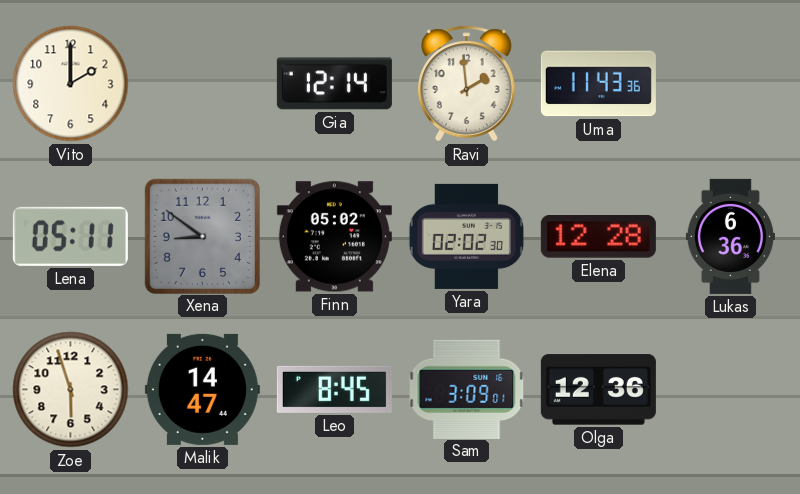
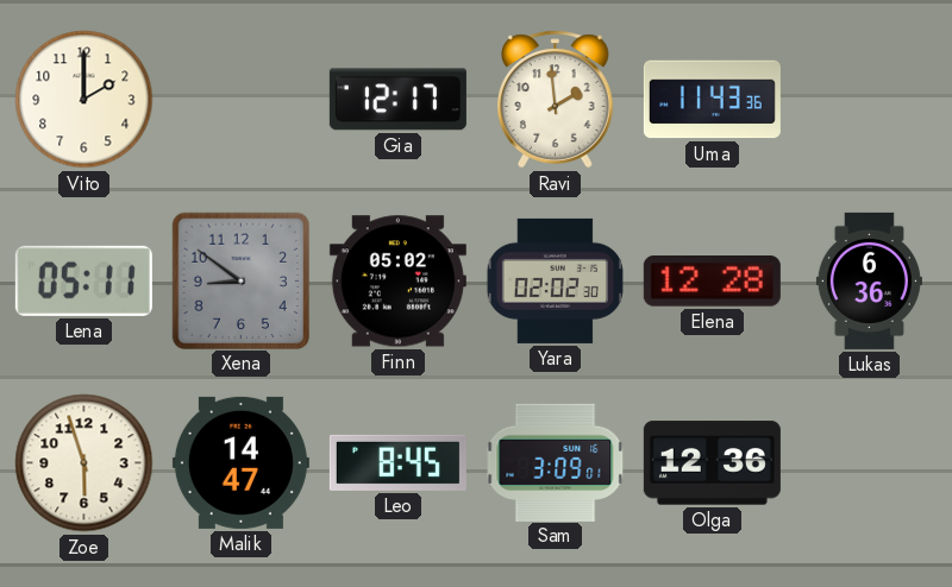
Gia: 12:14 -> 12:17 (397, 100)
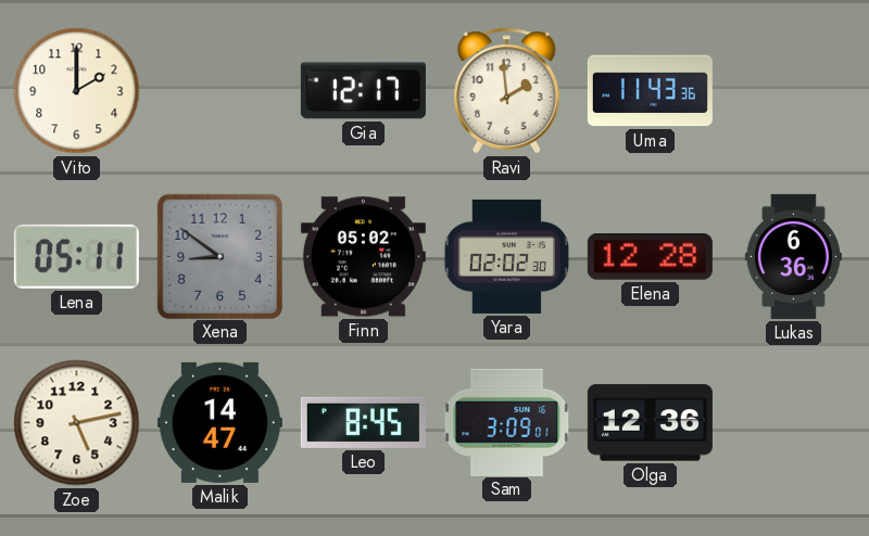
Zoe: 5:57 -> 5:13 (77, 423)
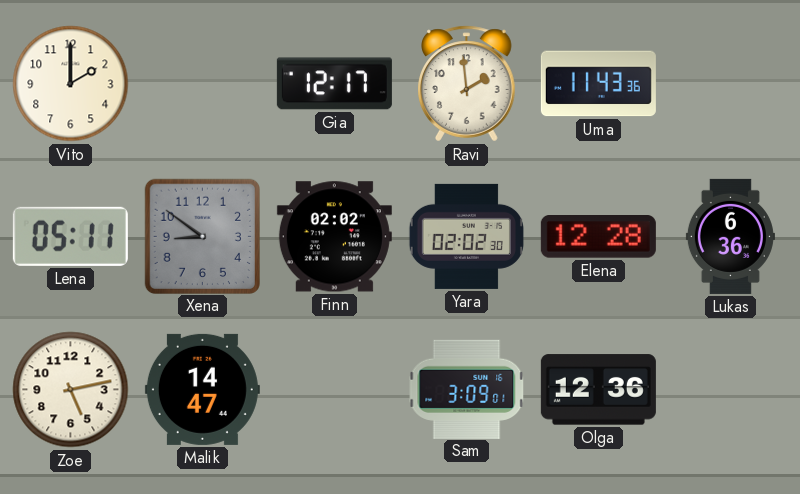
Finn: 05:02 -> 02:02 (334, 237)
Leo: 8:45 -> none (363, 422)
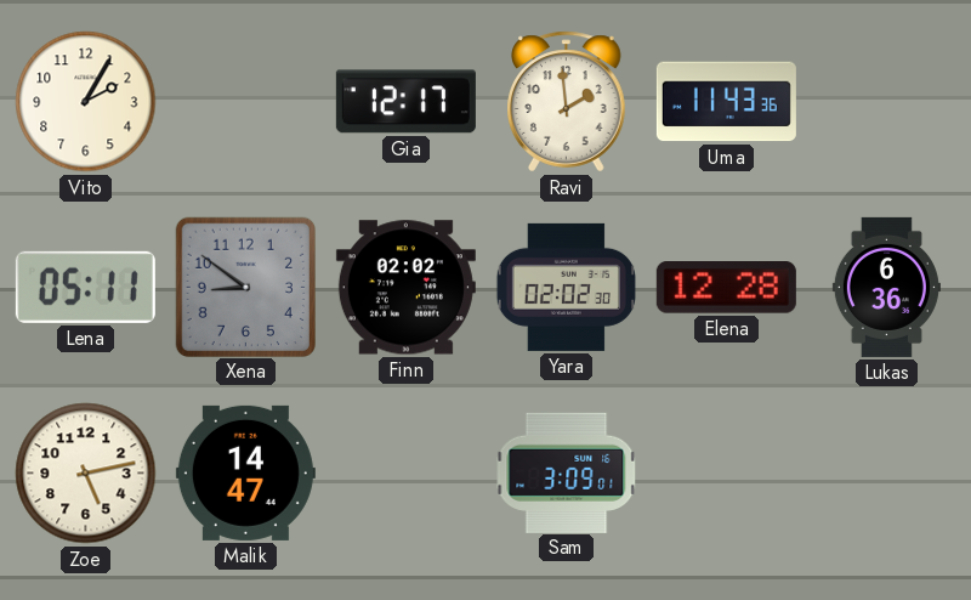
Vito: 2:00 -> 2:05 (86, 102)
Olga: 12:36 -> none (598, 390)
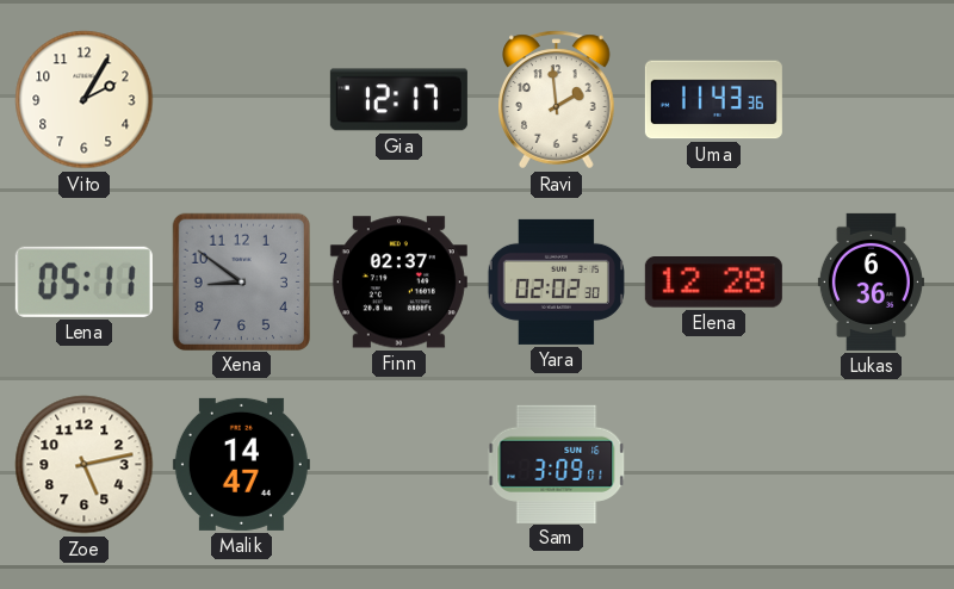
Finn: 02:02 -> 02:37 (398, 283)
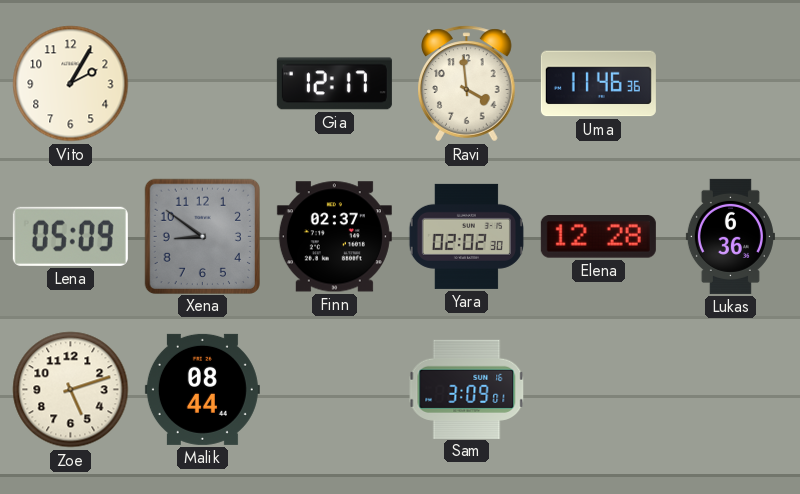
Ravi: 1:59 -> 3:59 (467, 84)
Uma: 11:43 -> 11:46 (598, 84)
Lena: 05:11 -> 05:09 (70, 236)
Zoe: 5:13 -> 5:12 (71, 390)
Malik: 14:47 -> 08:44 (202, 389)
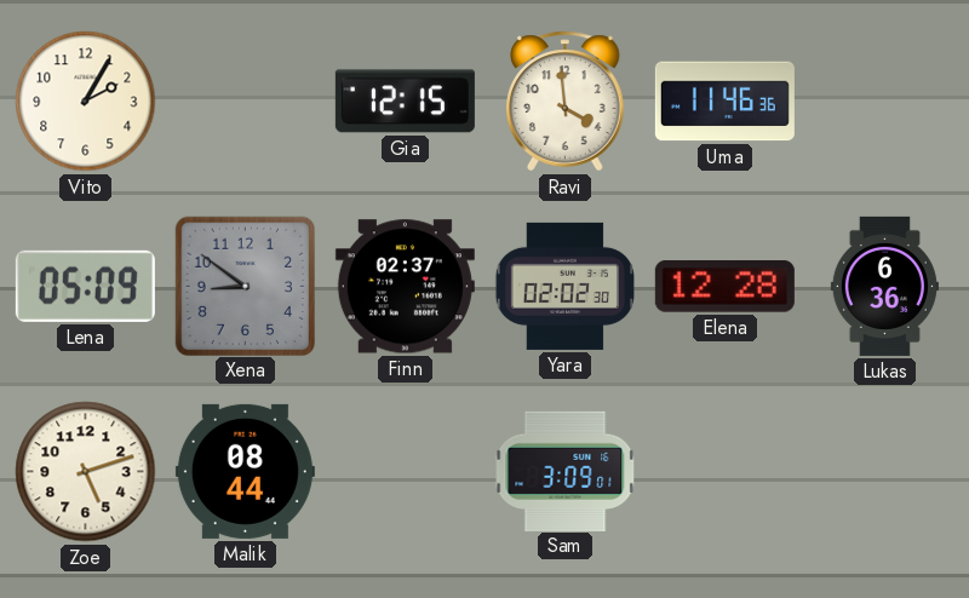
Gia: 12:17 -> 12:15 (405, 102)
